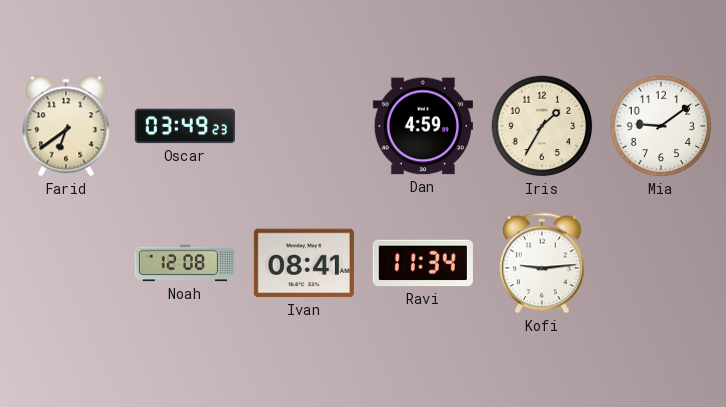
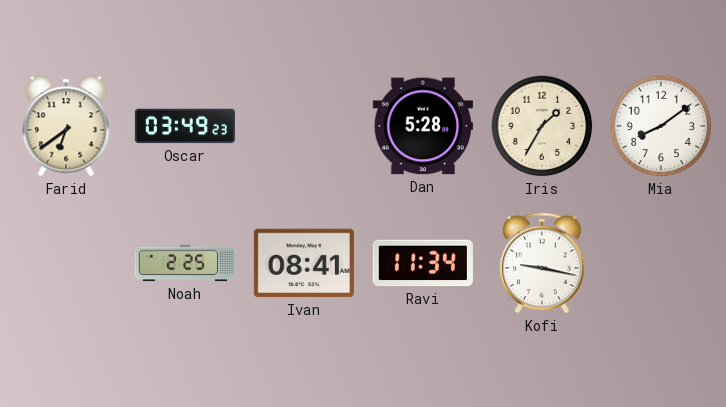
Dan: 4:59 -> 5:28 (423, 126)
Mia: 9:09 -> 8:09 (661, 126)
Noah: 12:08 -> 2:25 (185, 263)
Kofi: 9:14 -> 9:17 (542, 263)
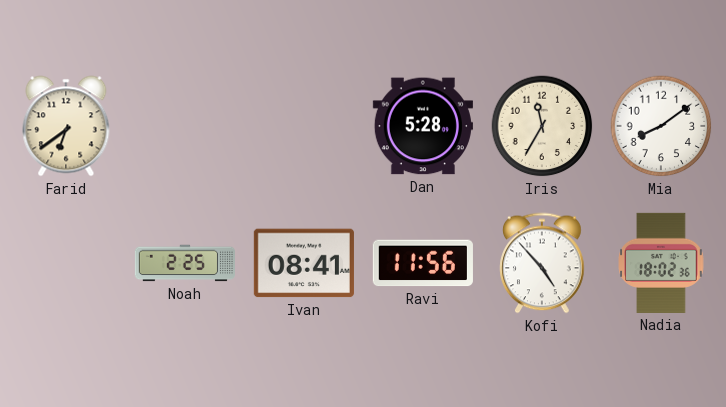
Oscar: 03:49 -> none (185, 126)
Iris: 1:35 -> 11:35 (542, 126)
Ravi: 11:34 -> 11:56 (423, 263)
Kofi: 9:17 -> 4:53 (542, 263)
Nadia: none -> 18:02 (661, 263)
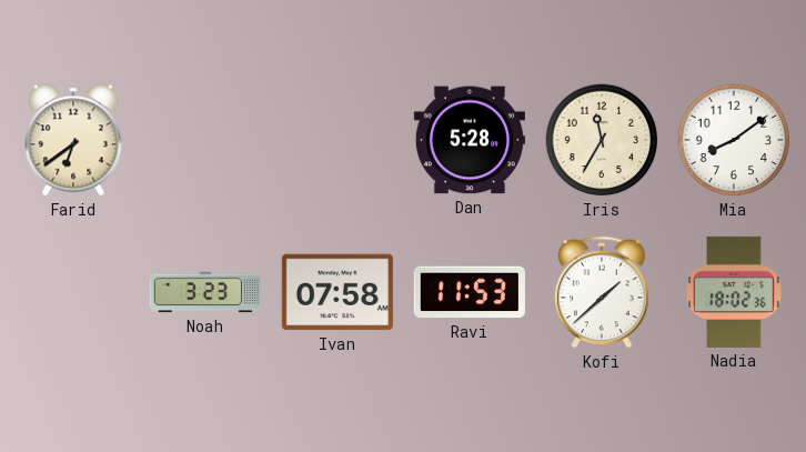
Noah: 2:25 -> 3:23 (205, 292)
Ivan: 08:41 -> 07:58 (337, 292)
Ravi: 11:56 -> 11:53 (470, 292)
Kofi: 4:53 -> 1:38 (602, 292)
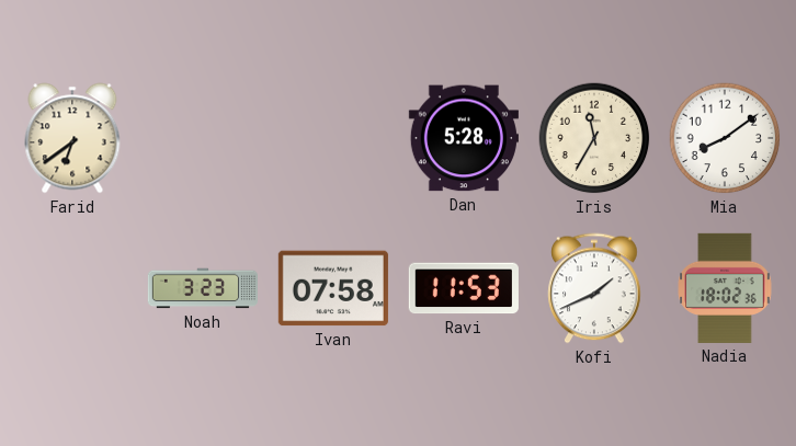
Kofi: 1:38 -> 1:41 (594, 288)
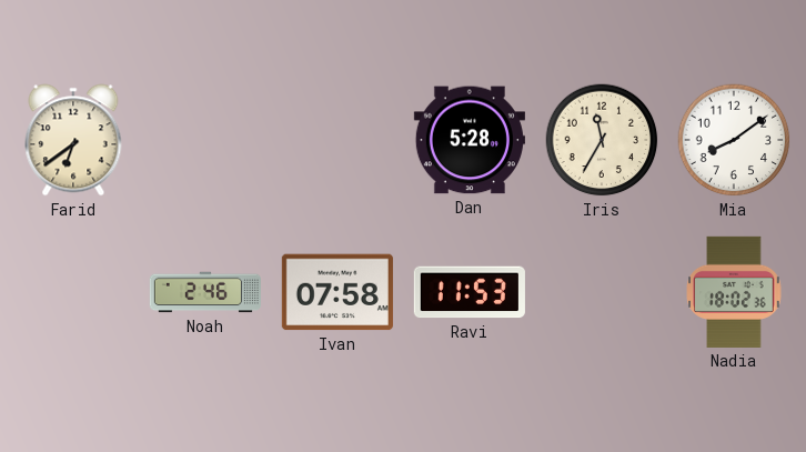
Noah: 3:23 -> 2:46 (205, 292)
Kofi: 1:41 -> none (594, 288)
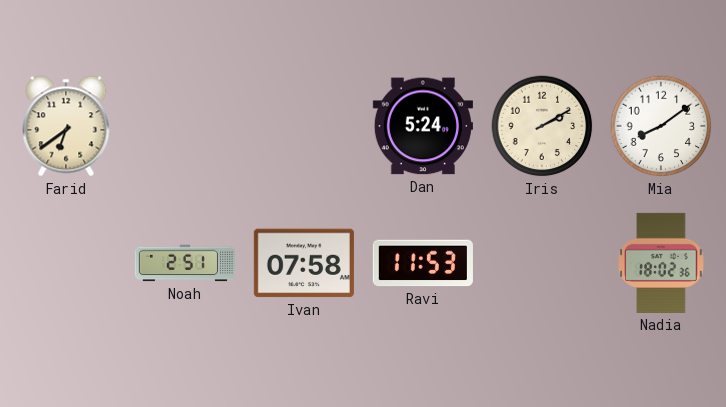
Dan: 5:28 -> 5:24 (423, 126)
Iris: 11:35 -> 2:10 (542, 126)
Noah: 2:46 -> 2:51 (185, 263)
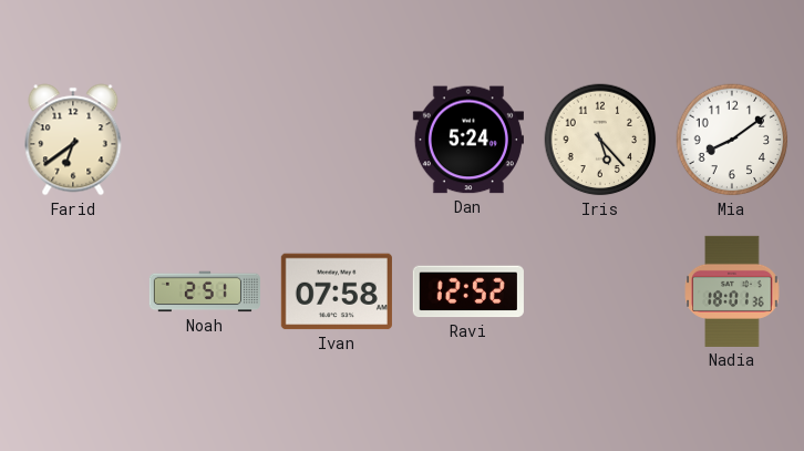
Iris: 2:10 -> 5:23 (600, 140)
Ravi: 11:53 -> 12:52 (468, 291)
Nadia: 18:02 -> 18:01 (732, 291)
